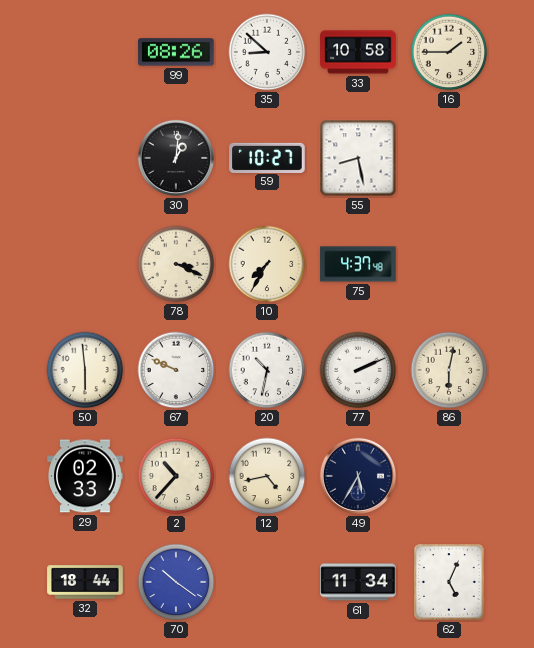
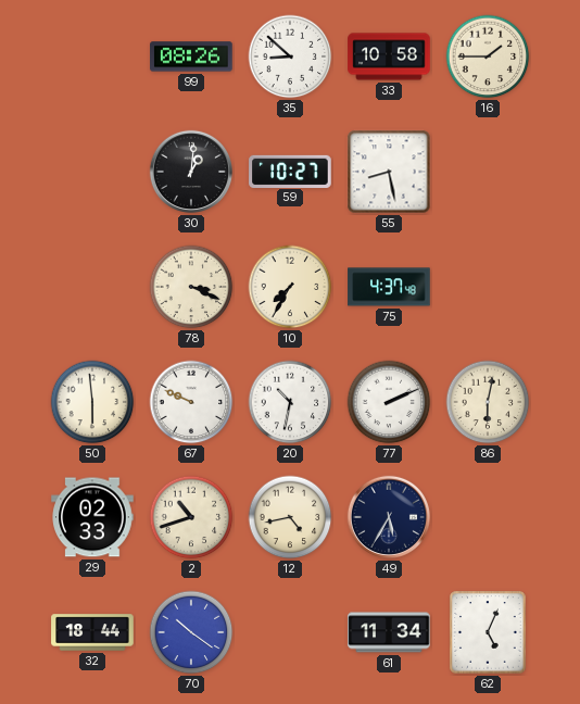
2: 10:37 -> 10:42 (191, 517)
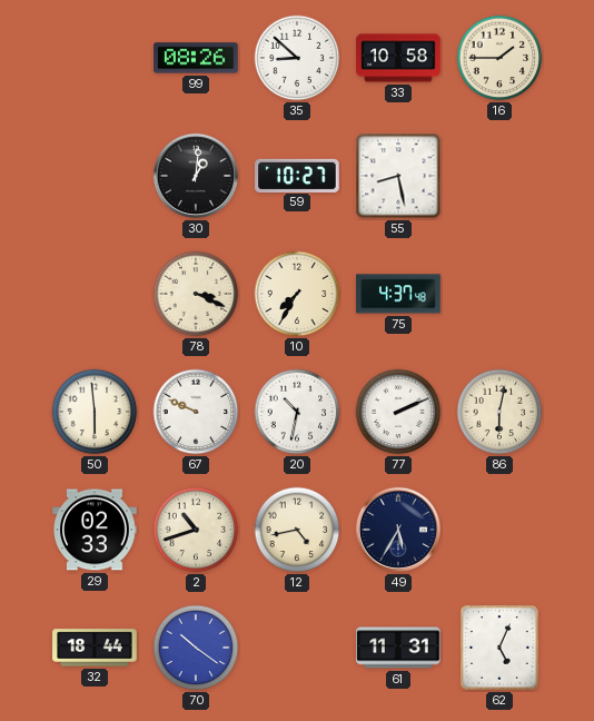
61: 11:34 -> 11:31 (398, 648)
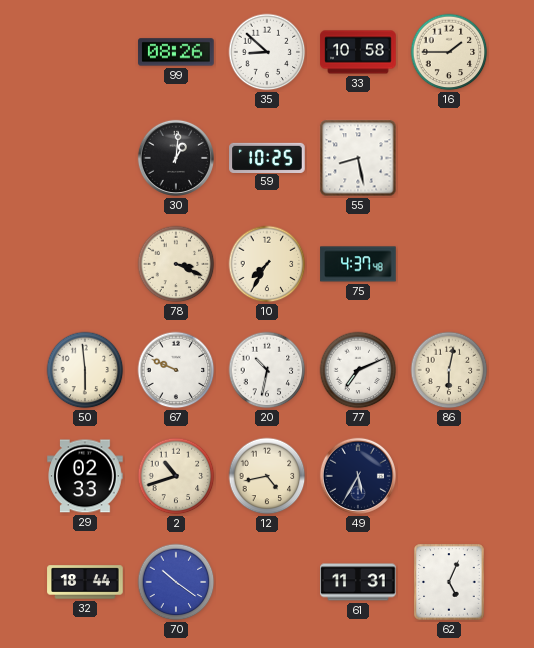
59: 10:27 -> 10:25 (267, 157)
77: 2:11 -> 7:11 (358, 370)
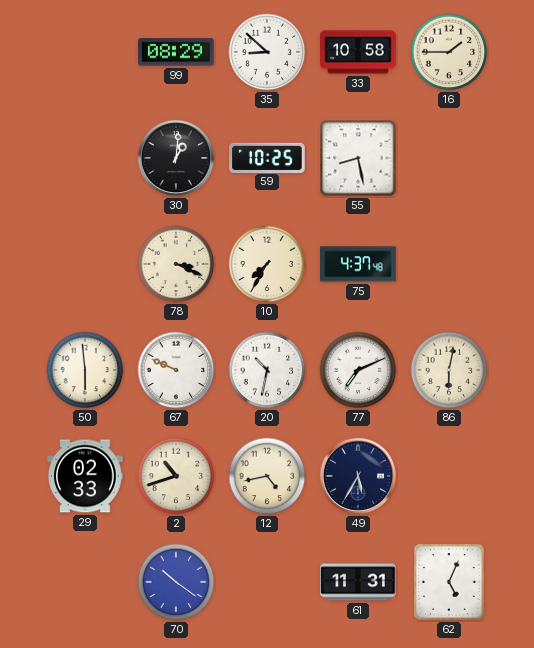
99: 08:26 -> 08:29 (176, 52)
32: 18:44 -> none (85, 582)
